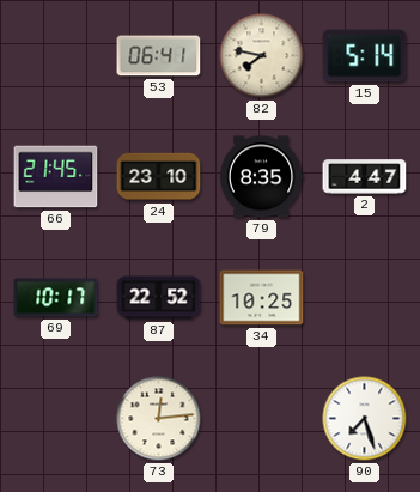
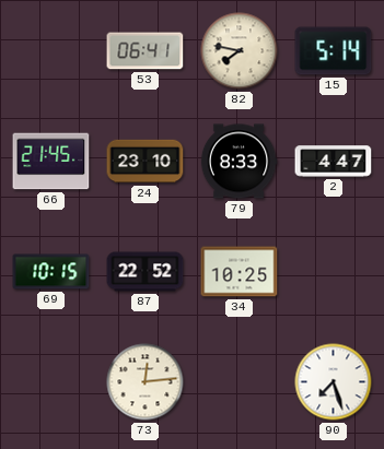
79: 8:35 -> 8:33 (238, 162)
69: 10:17 -> 10:15 (51, 272)
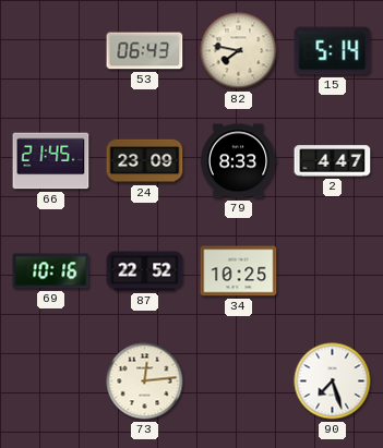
53: 06:41 -> 06:43 (145, 51)
24: 23:10 -> 23:09 (145, 161)
69: 10:15 -> 10:16 (51, 271)
